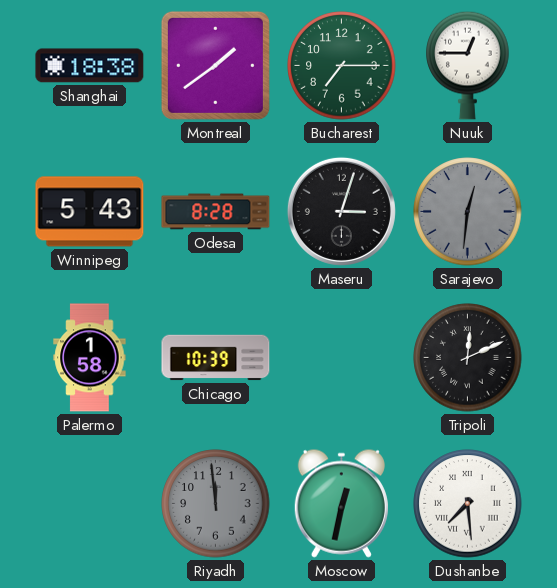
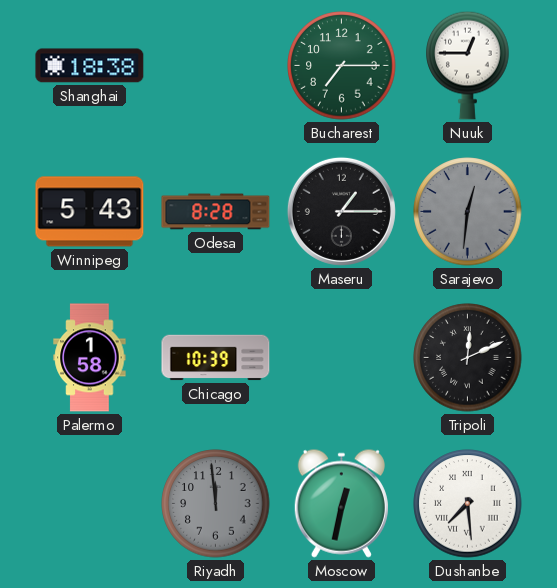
Montreal: 1:39 -> none (215, 65)
Maseru: 3:03 -> 1:15 (341, 211)
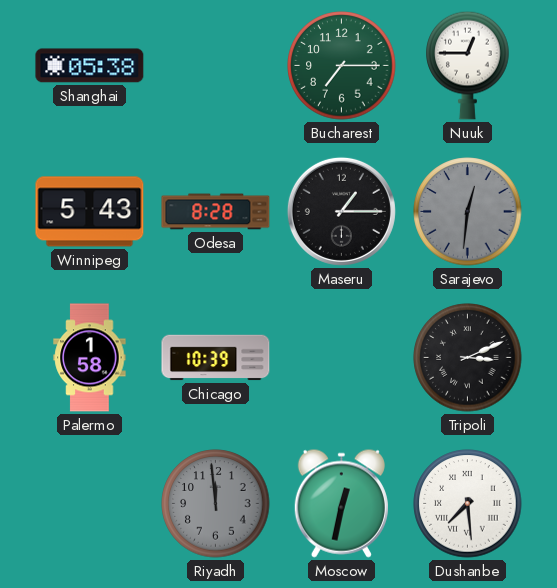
Shanghai: 18:38 -> 05:38 (90, 66)
Tripoli: 12:11 -> 3:11 (468, 358)
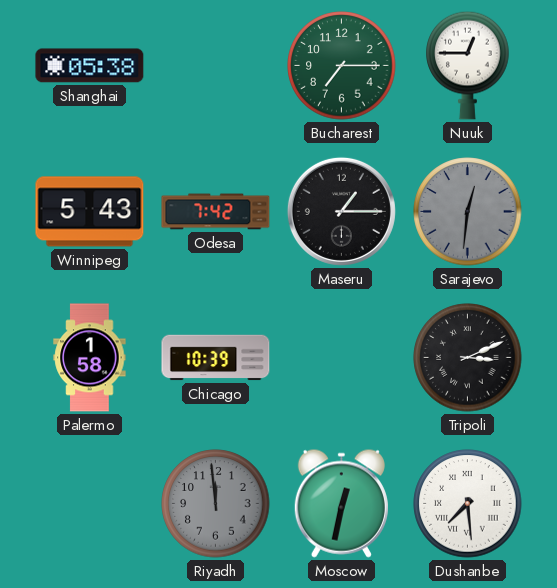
Odesa: 8:28 -> 7:42 (216, 212)
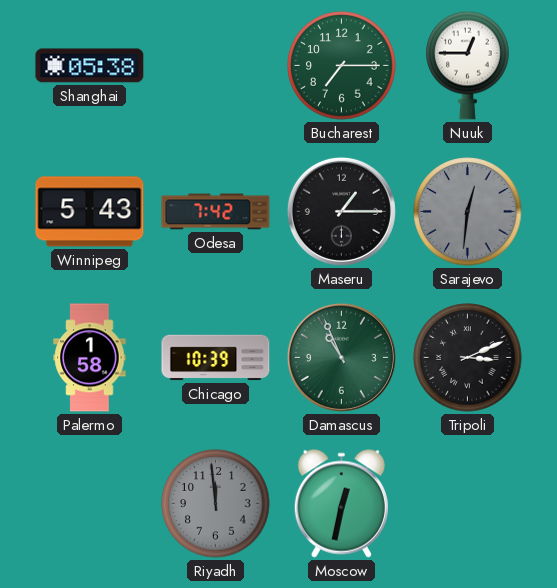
Damascus: none -> 10:56 (341, 357)
Dushanbe: 7:29 -> none (468, 504)
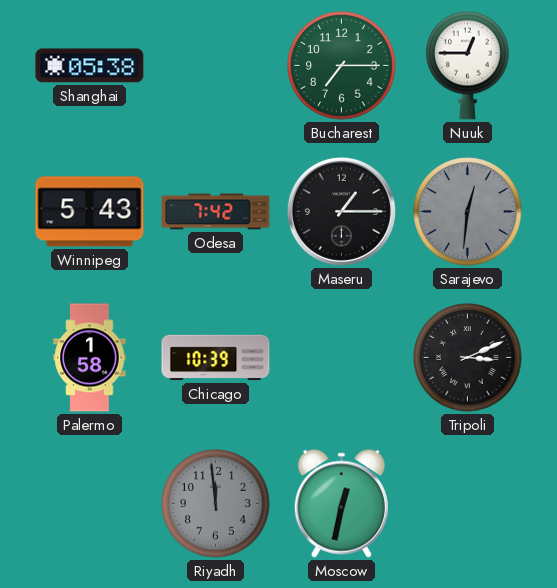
Damascus: 10:56 -> none (341, 357)
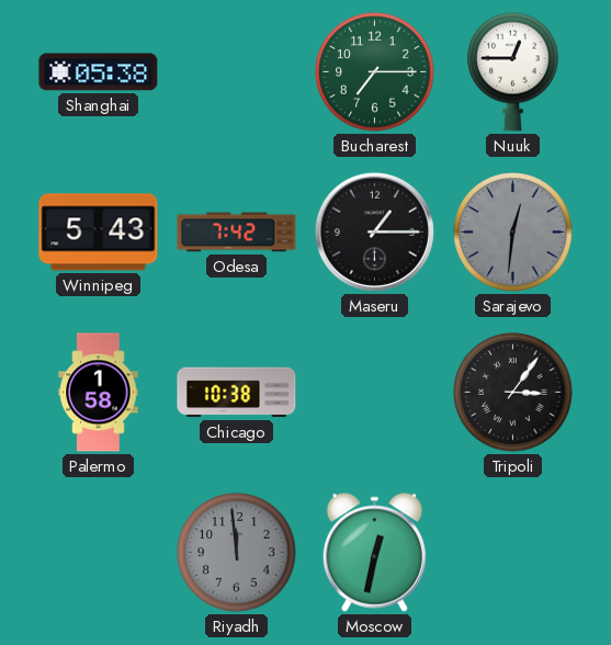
Chicago: 10:39 -> 10:38 (237, 393)
Tripoli: 3:11 -> 3:06 (513, 393)
